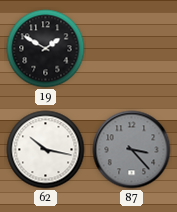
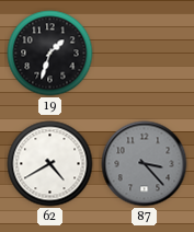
19: 1:50 -> 1:33 (50, 54)
62: 10:17 -> 4:40 (50, 164)
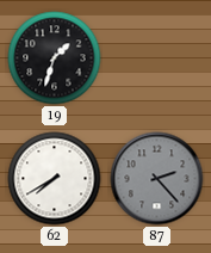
62: 4:40 -> 7:40 (55, 179)
87: 3:23 -> 2:23 (157, 179)
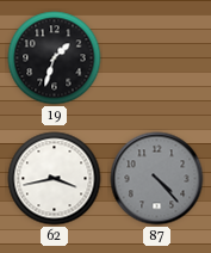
62: 7:40 -> 3:43 (55, 179)
87: 2:23 -> 4:23 (157, 179)
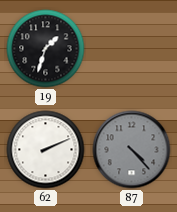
62: 3:43 -> 2:11 (46, 150)
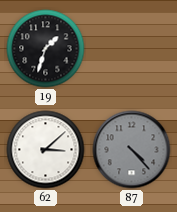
62: 2:11 -> 3:08 (46, 150)
